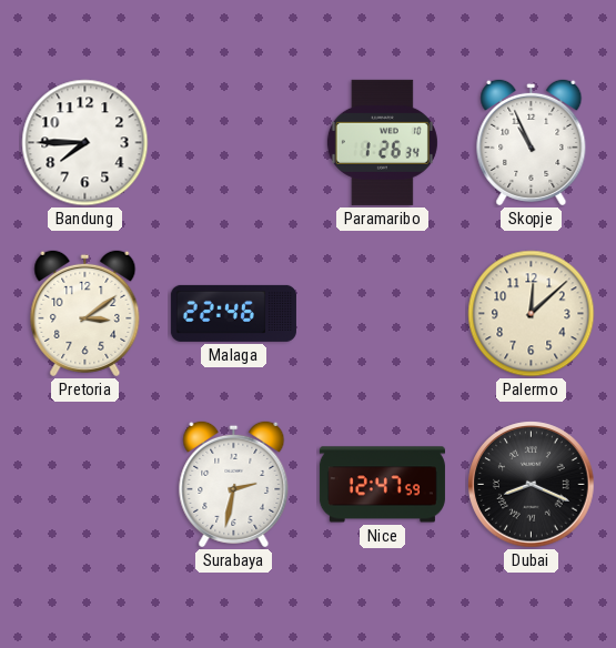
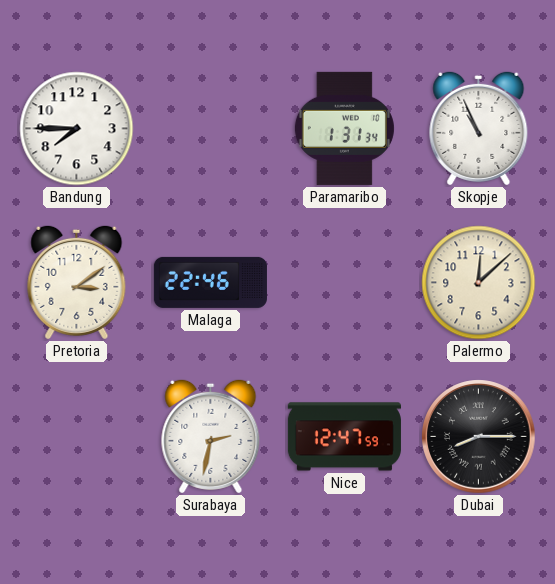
Paramaribo: 1:26 -> 1:31 (344, 128)
Dubai: 8:19 -> 8:15 (479, 437)
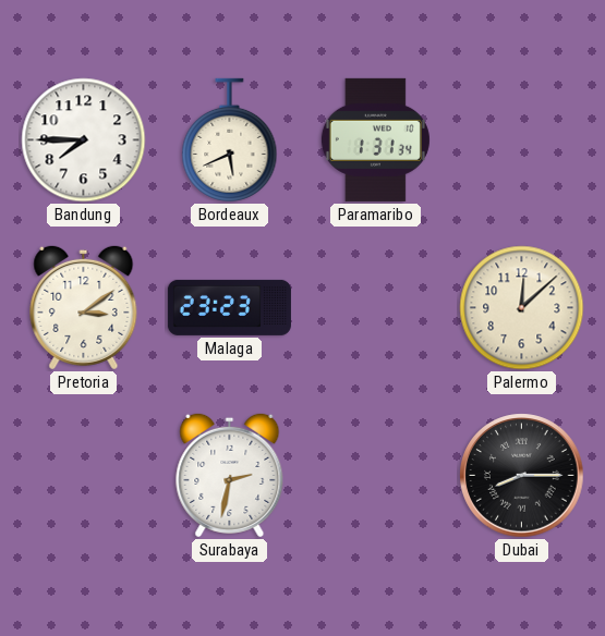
Bordeaux: none -> 5:41 (230, 139)
Skopje: 10:56 -> none (479, 128)
Malaga: 22:46 -> 23:23 (229, 307)
Nice: 12:47 -> none (344, 437)
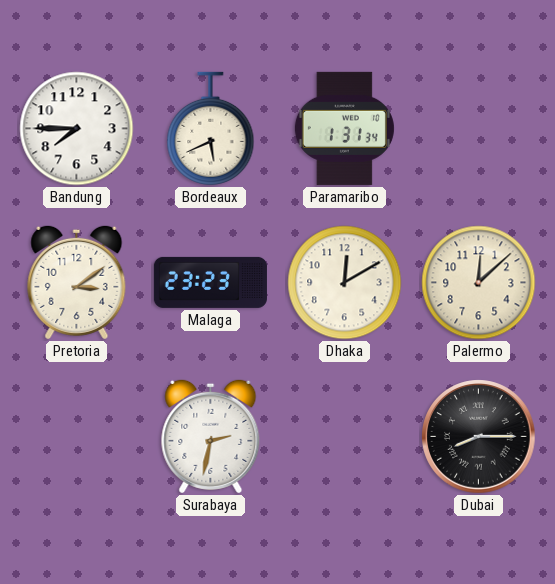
Dhaka: none -> 12:10 (345, 283)
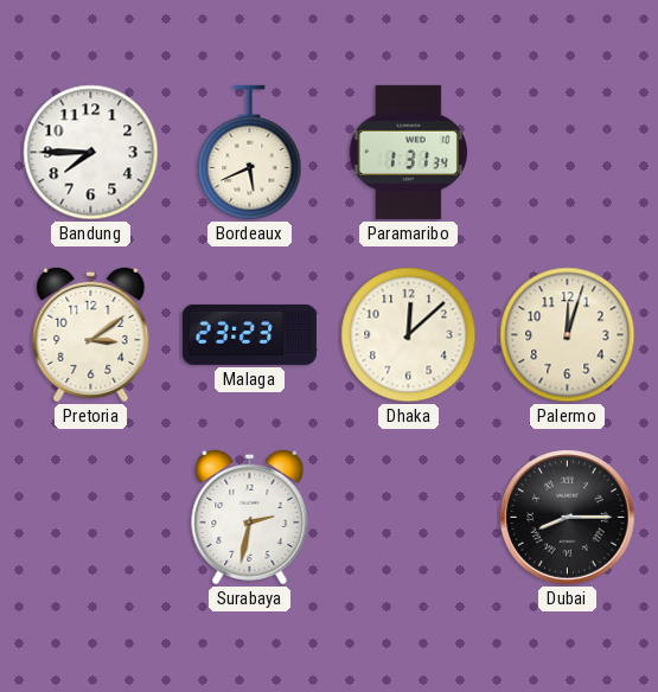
Dhaka: 12:10 -> 12:08 (409, 335)
Palermo: 12:08 -> 12:03 (568, 335)
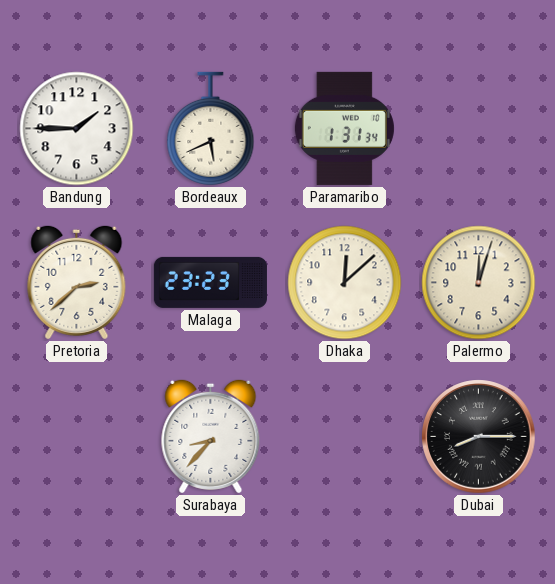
Bandung: 7:45 -> 1:45 (77, 129)
Pretoria: 3:09 -> 2:38 (77, 282)
Surabaya: 2:32 -> 8:37 (211, 436)
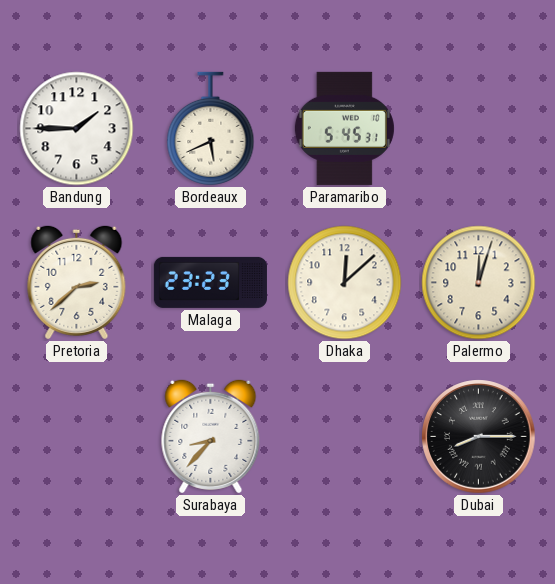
Paramaribo: 1:31 -> 5:45 (344, 128)
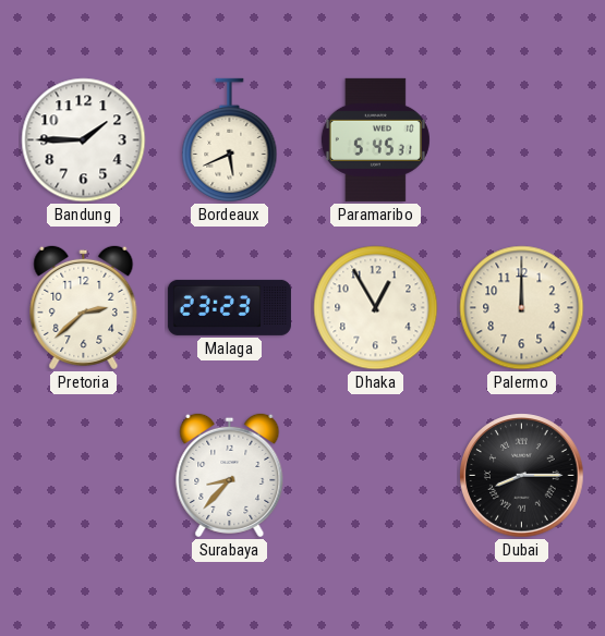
Dhaka: 12:08 -> 12:55 (376, 308)
Palermo: 12:03 -> 12:00 (522, 308)
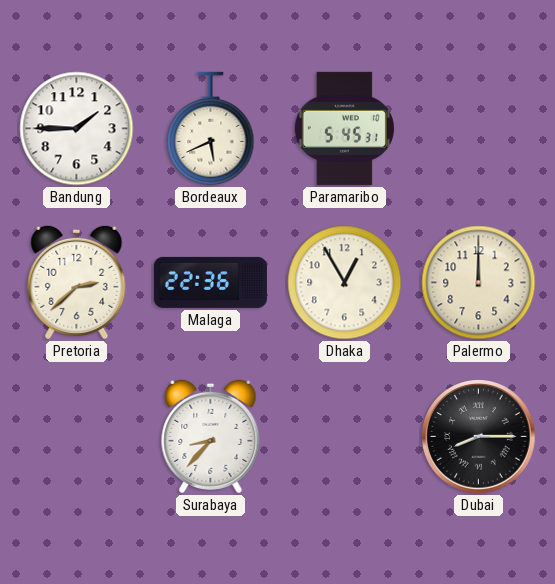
Malaga: 23:23 -> 22:36 (210, 282)
